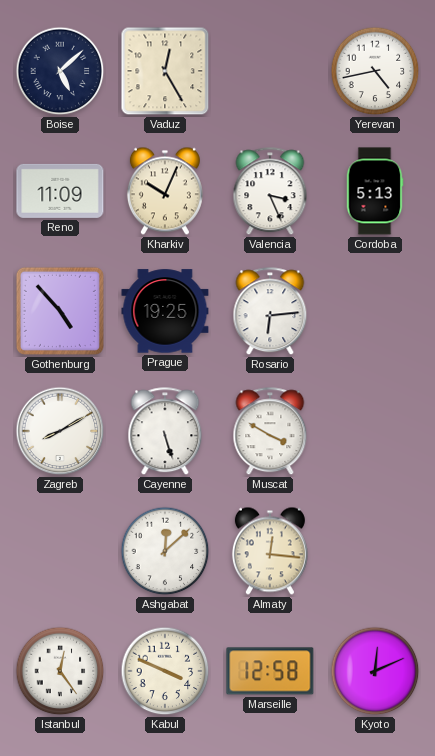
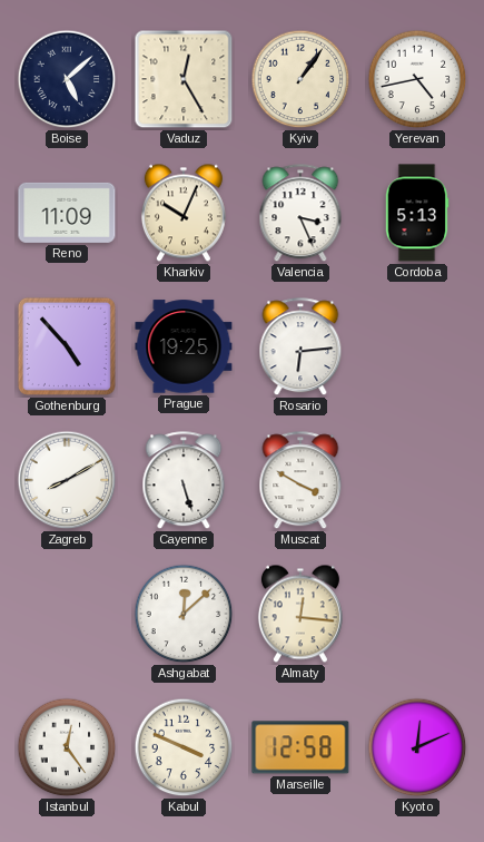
Kyiv: none -> 1:06 (300, 79)
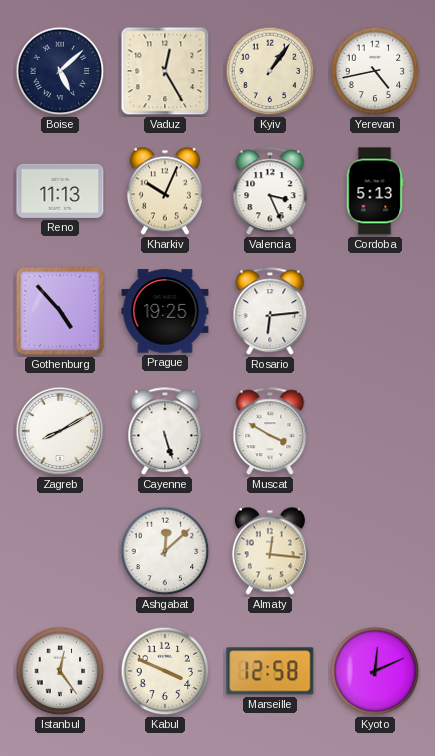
Reno: 11:09 -> 11:13 (60, 191)
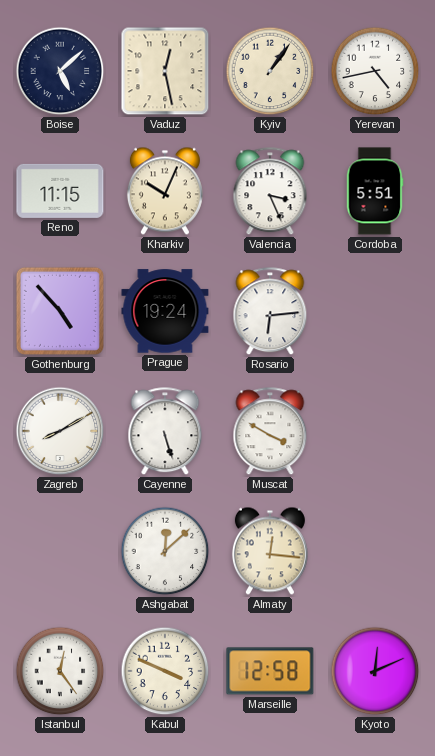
Vaduz: 12:25 -> 12:28 (165, 71)
Reno: 11:13 -> 11:15 (60, 191)
Cordoba: 5:13 -> 5:51 (375, 191)
Prague: 19:25 -> 19:24 (165, 311)
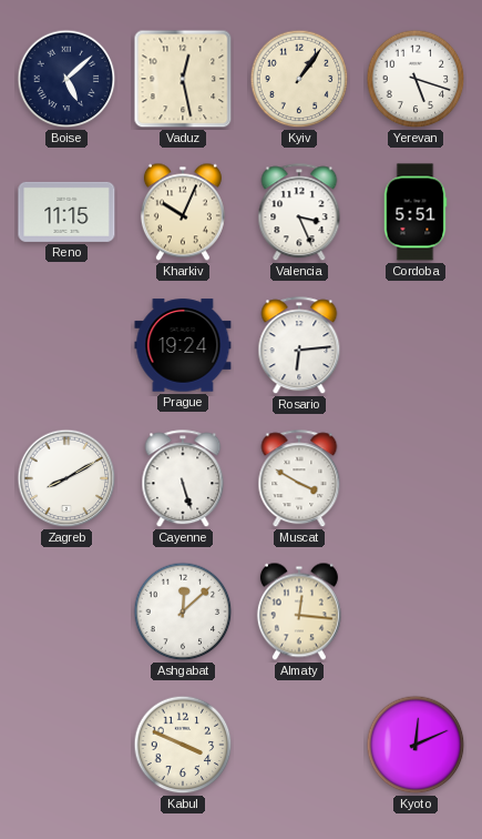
Yerevan: 4:43 -> 5:18 (416, 79)
Gothenburg: 4:53 -> none (60, 311)
Istanbul: 12:24 -> none (60, 671)
Marseille: 12:58 -> none (270, 671)
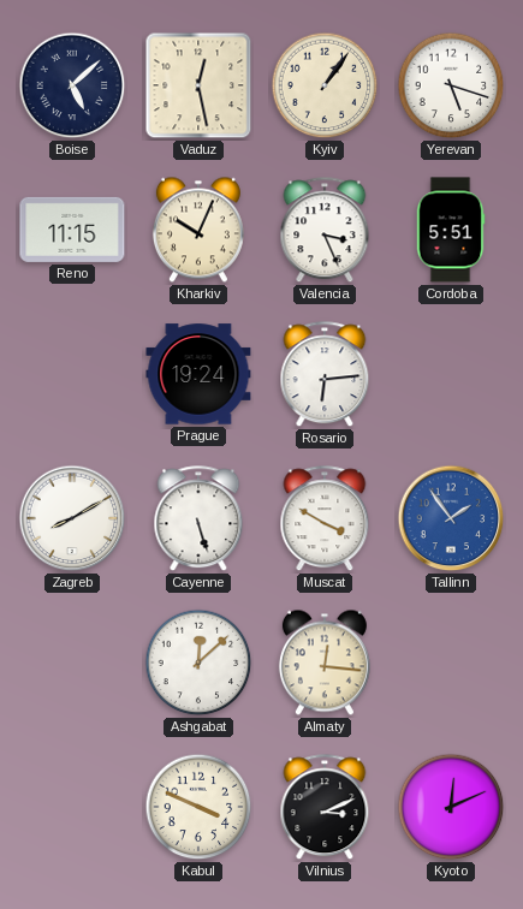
Tallinn: none -> 1:54 (451, 518)
Vilnius: none -> 3:11 (325, 808)
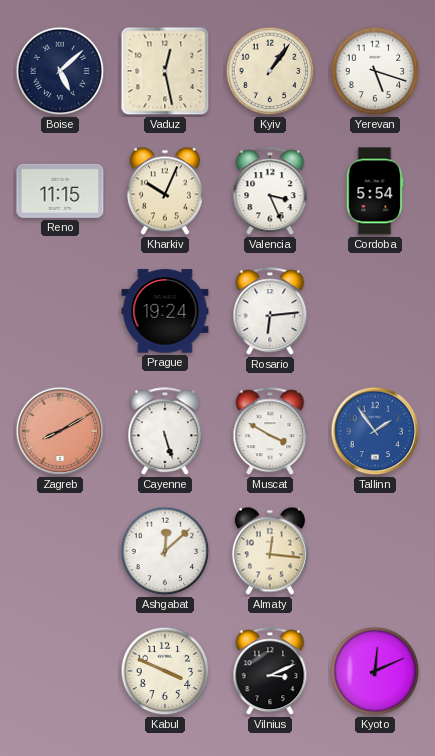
Cordoba: 5:51 -> 5:54 (375, 191)
Zagreb dial: white -> salmon (60, 431)
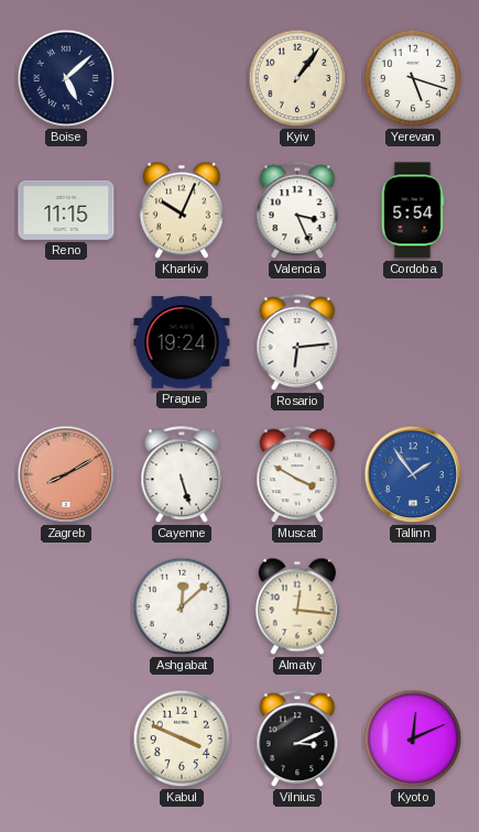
Vaduz: 12:28 -> none (165, 71)
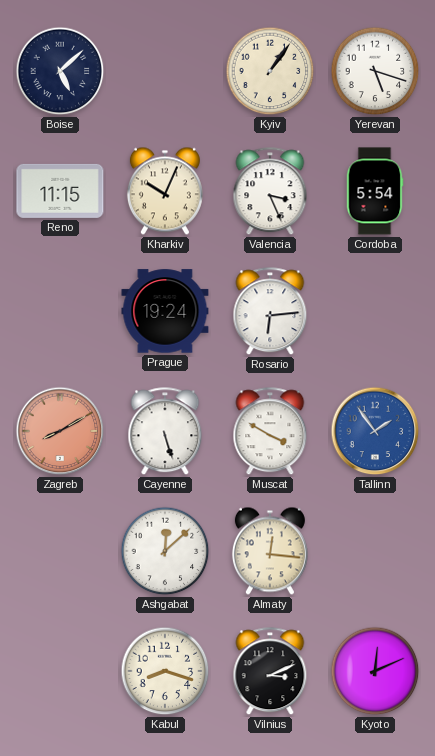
Kabul: 3:49 -> 8:18 (165, 671)
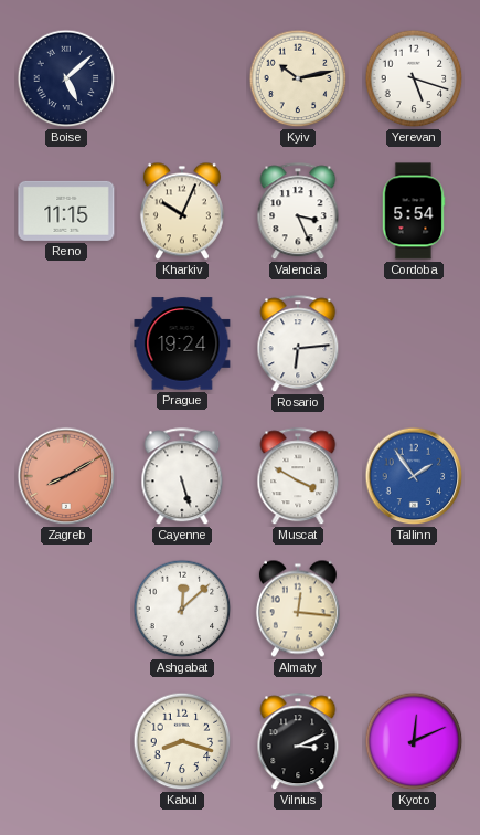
Kyiv: 1:06 -> 10:13 (298, 78)
